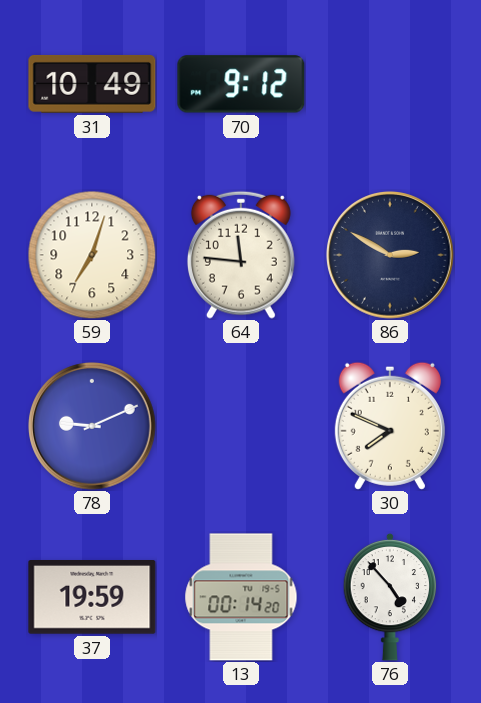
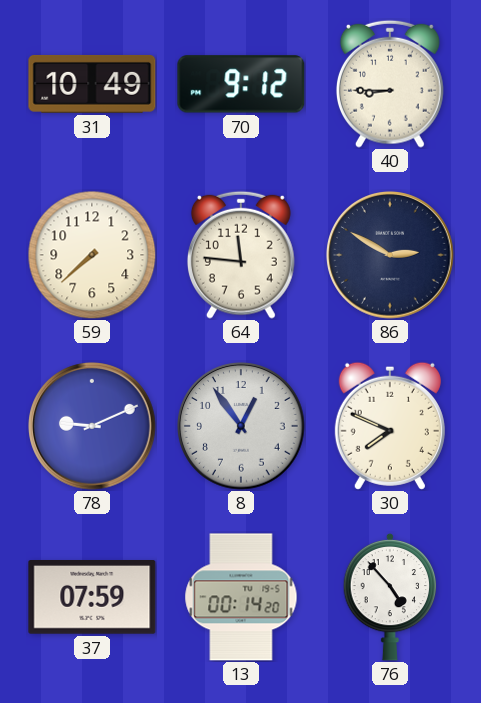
40: none -> 8:45 (390, 84)
59: 7:03 -> 7:38 (92, 255)
8: none -> 12:54 (242, 427)
37: 19:59 -> 07:59 (92, 598)
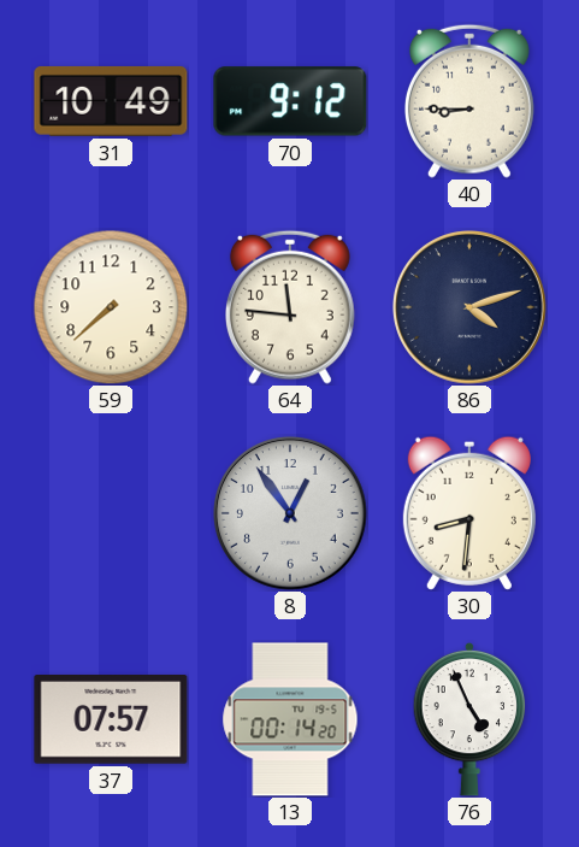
86: 2:50 -> 4:12 (471, 308)
78: 9:11 -> none (93, 427)
30: 7:49 -> 8:31 (469, 513)
37: 07:59 -> 07:57 (111, 720)
76: 4:53 -> 4:56 (469, 719)
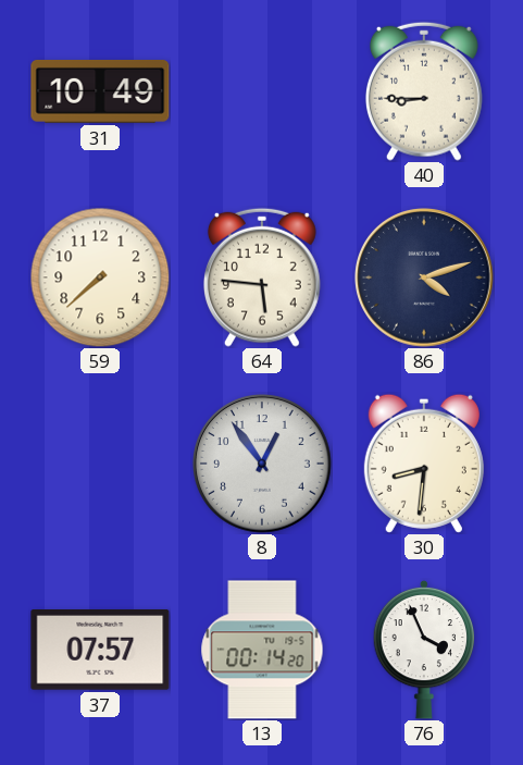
70: 9:12 -> none (290, 101)
64: 11:46 -> 5:46 (262, 277)
76: 4:56 -> 3:56 (424, 650)
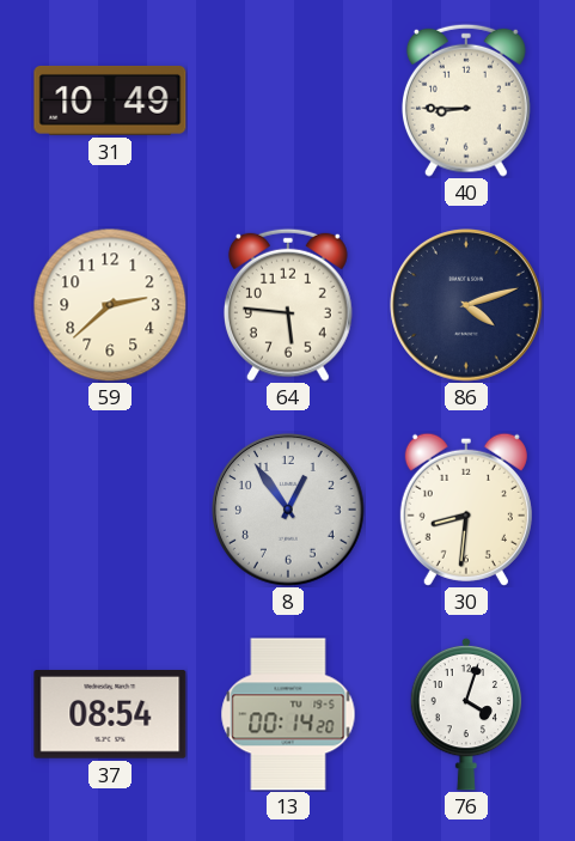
59: 7:38 -> 2:38 (110, 305)
37: 07:57 -> 08:54 (110, 715)
76: 3:56 -> 4:03 (466, 714)
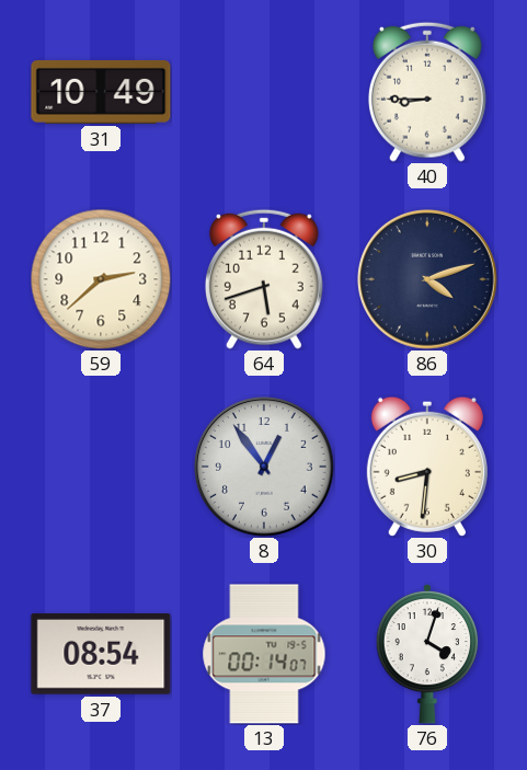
64: 5:46 -> 5:42 (264, 279)
13: 00:14:20 -> 00:14:07 (264, 654)
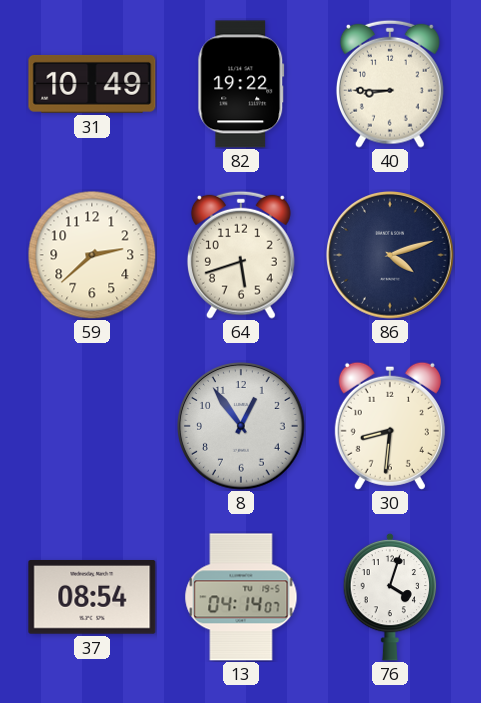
82: none -> 19:22 (241, 84)
13: 00:14 -> 04:14 (241, 597)
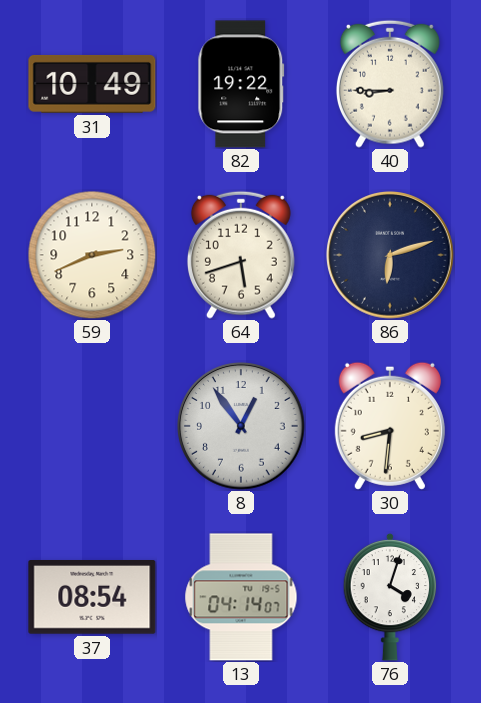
59: 2:38 -> 2:41 (92, 255)
86: 4:12 -> 6:12 (391, 256)
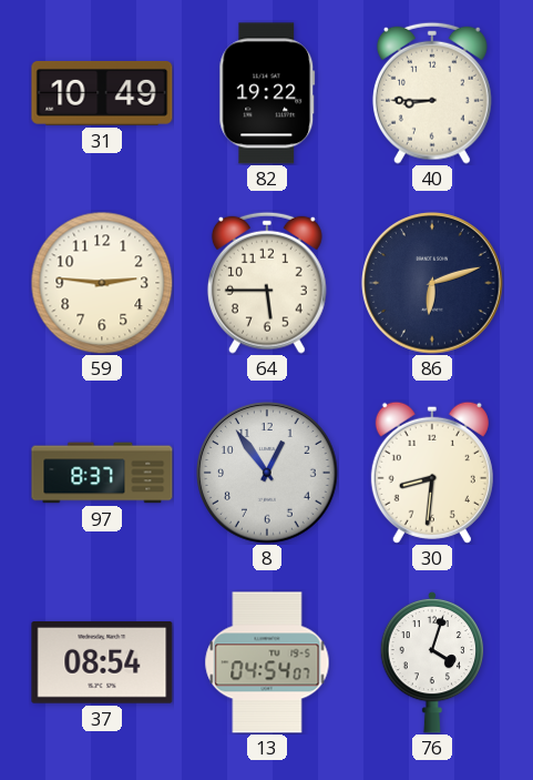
59: 2:41 -> 2:46 (102, 283)
64: 5:42 -> 5:45 (267, 283)
97: none -> 8:37 (102, 473)
13: 04:14 -> 04:54 (267, 662)
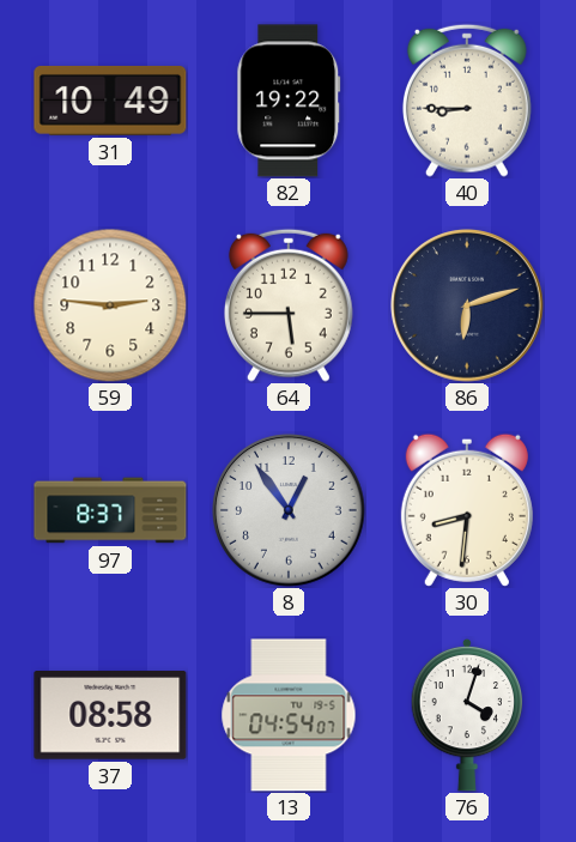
37: 08:54 -> 08:58 (110, 716)
